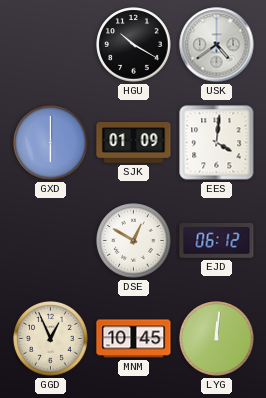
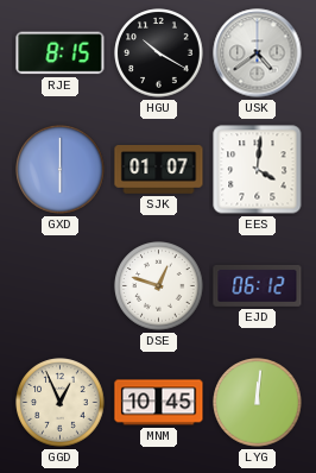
RJE: none -> 8:15 (61, 53)
SJK: 01:09 -> 01:07 (159, 170)
DSE: 12:50 -> 12:48 (159, 286)
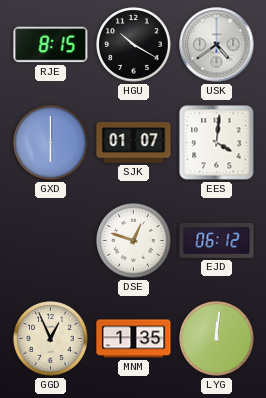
MNM: 10:45 -> 1:35 (134, 339)
